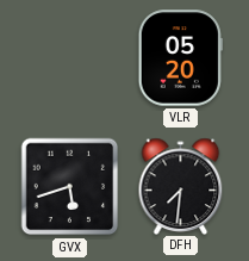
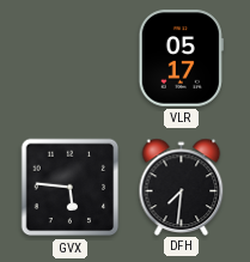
VLR: 05:20 -> 05:17 (181, 59)
GVX: 5:42 -> 5:46 (71, 188)
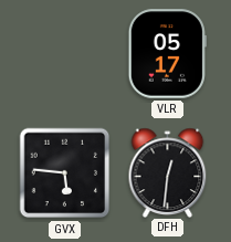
DFH: 7:31 -> 12:31 (168, 172)
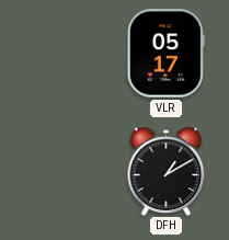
GVX: 5:46 -> none (65, 173)
DFH: 12:31 -> 1:10 (167, 171)
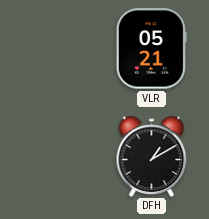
VLR: 05:17 -> 05:21 (151, 49)
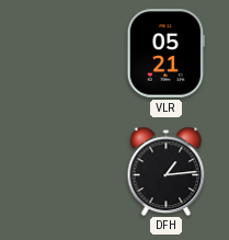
DFH: 1:10 -> 1:14 (167, 171)
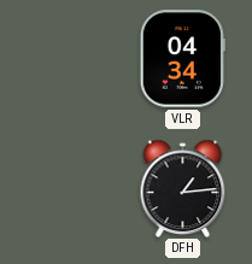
VLR: 05:21 -> 04:34 (182, 59)
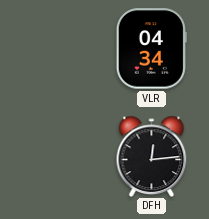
DFH: 1:14 -> 12:14 (152, 156)
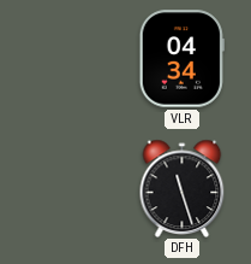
DFH: 12:14 -> 11:27 (183, 188)
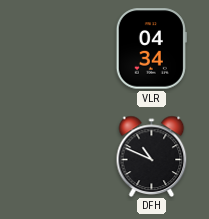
DFH: 11:27 -> 10:49 (152, 156)
